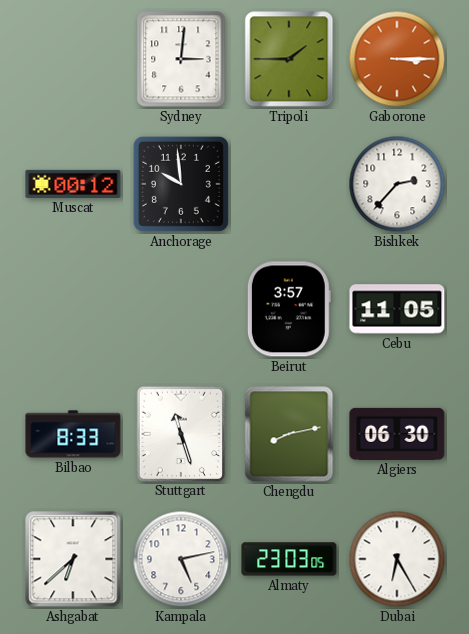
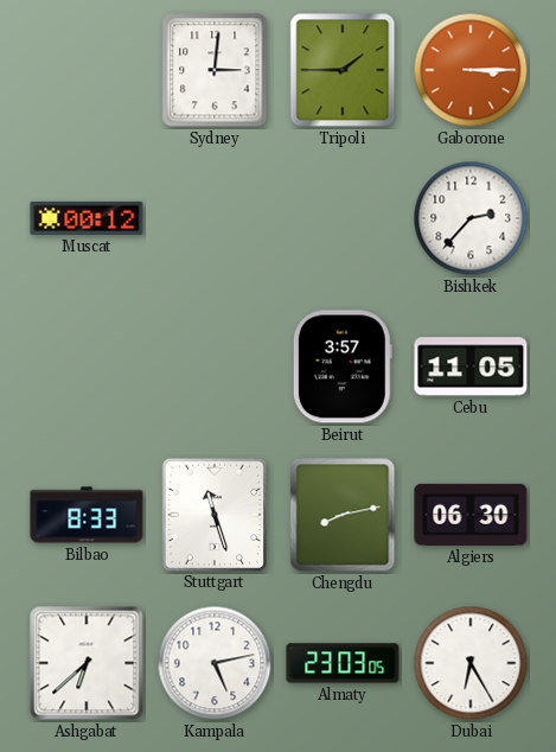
Anchorage: 9:59 -> none (181, 184)
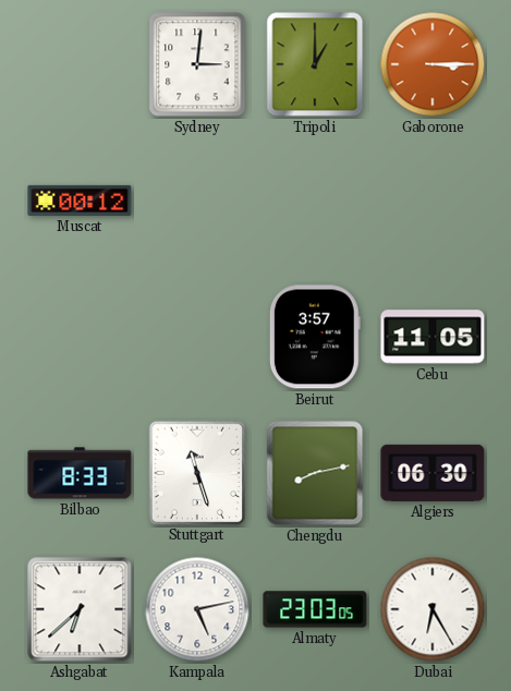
Tripoli: 1:45 -> 1:00 (315, 64)
Bishkek: 2:37 -> none (471, 218)
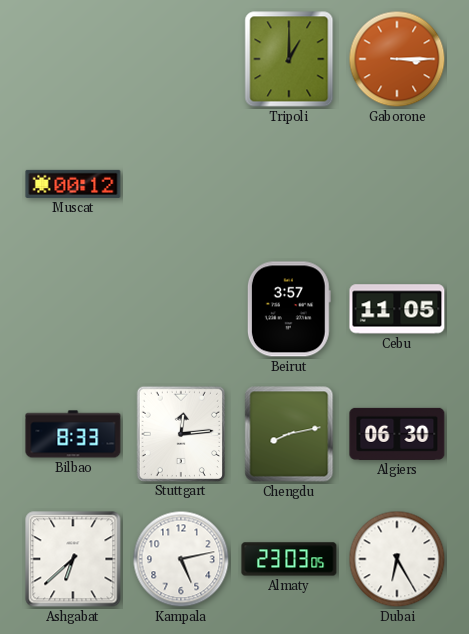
Sydney: 3:01 -> none (197, 64)
Stuttgart: 11:27 -> 12:14 (180, 433)
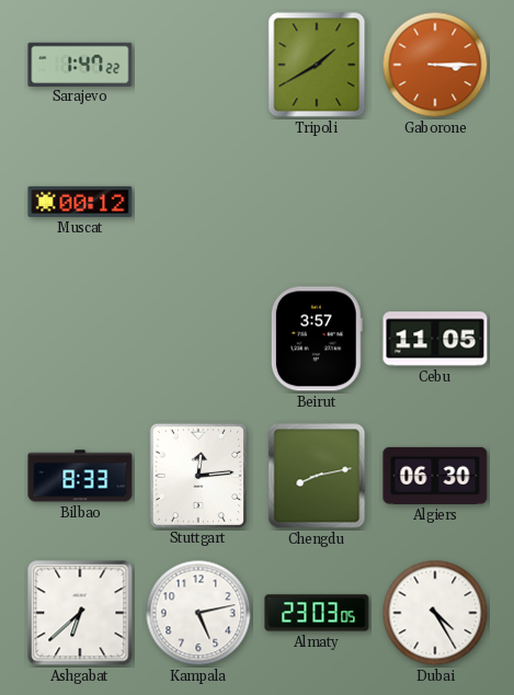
Sarajevo: none -> 1:47 (80, 64)
Tripoli: 1:00 -> 1:40 (317, 65)
Dubai: 6:25 -> 4:25 (435, 613)
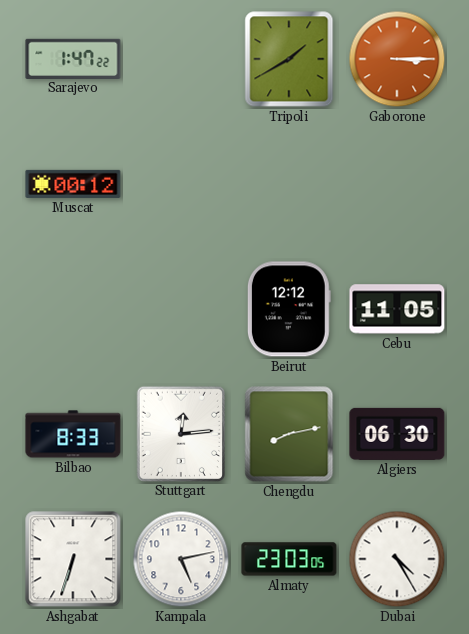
Beirut: 3:57 -> 12:12 (289, 309)
Ashgabat: 6:38 -> 6:33 (73, 559)
